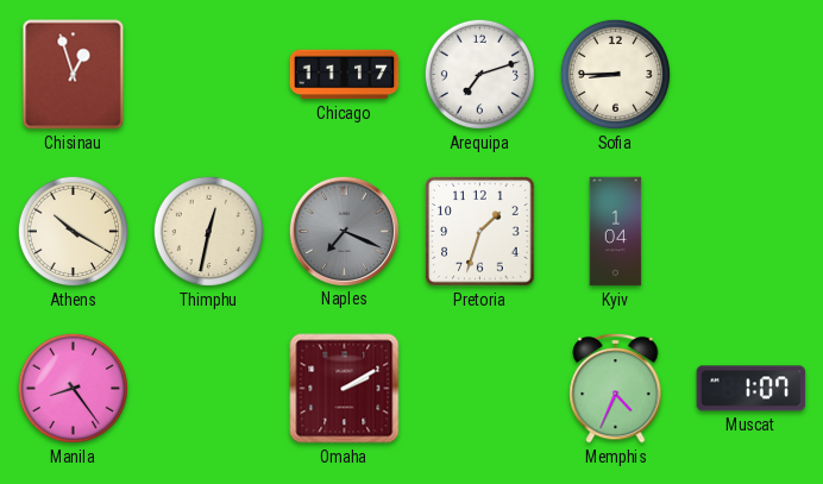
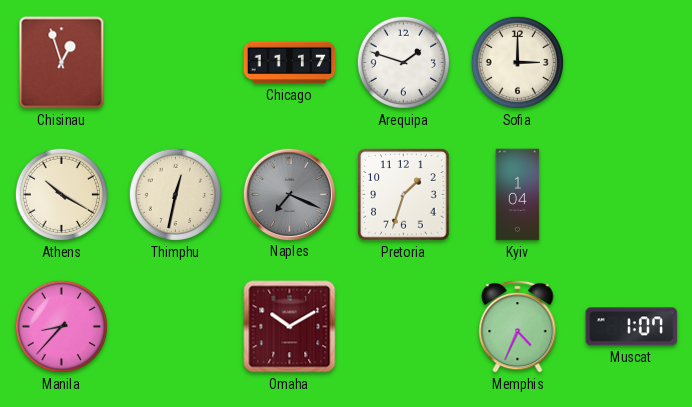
Arequipa: 7:12 -> 1:48 (403, 62)
Sofia: 8:45 -> 3:00 (517, 62)
Manila: 8:24 -> 8:37 (61, 326)
Omaha: 2:10 -> 10:10 (290, 327)
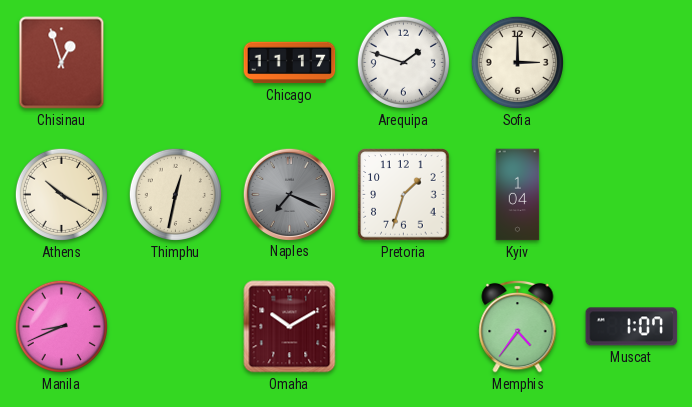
Manila: 8:37 -> 8:41 (61, 326)
Memphis: 4:34 -> 4:36 (518, 326)
